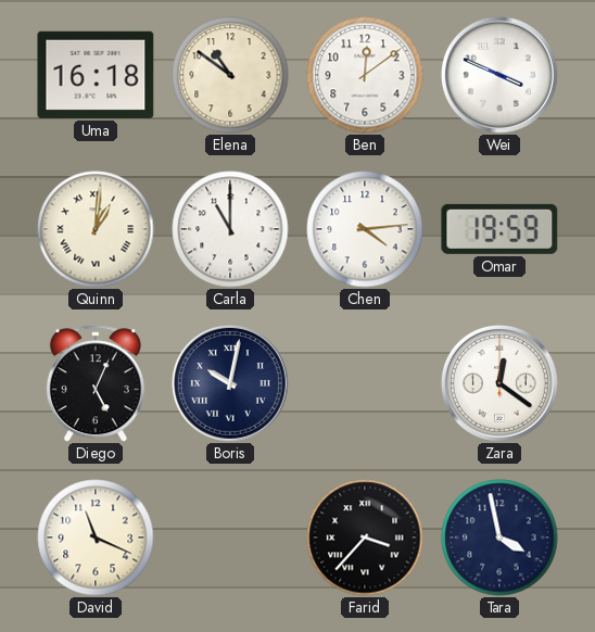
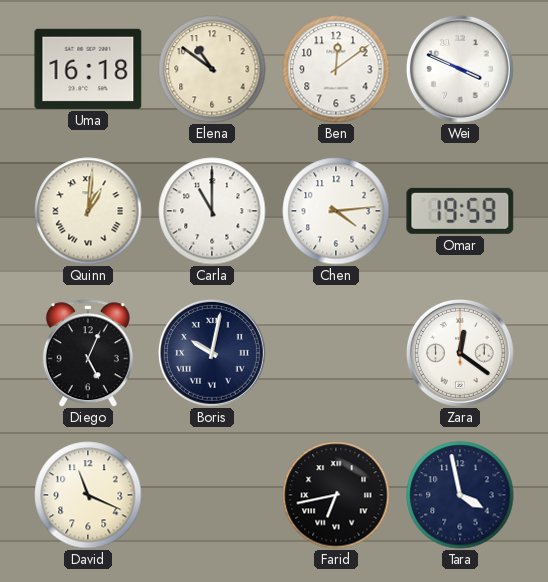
Farid: 3:37 -> 6:43 (336, 495)
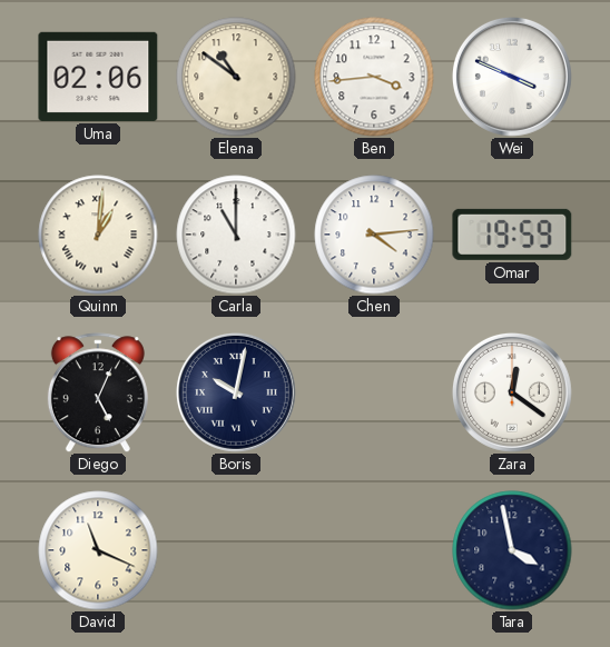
Uma: 16:18 -> 02:06 (98, 77)
Ben: 12:09 -> 3:44 (374, 77)
Farid: 6:43 -> none (336, 495)
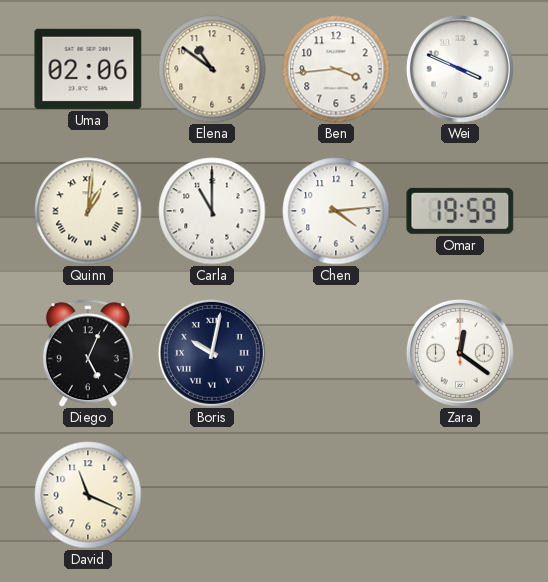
Tara: 3:58 -> none (512, 550)
